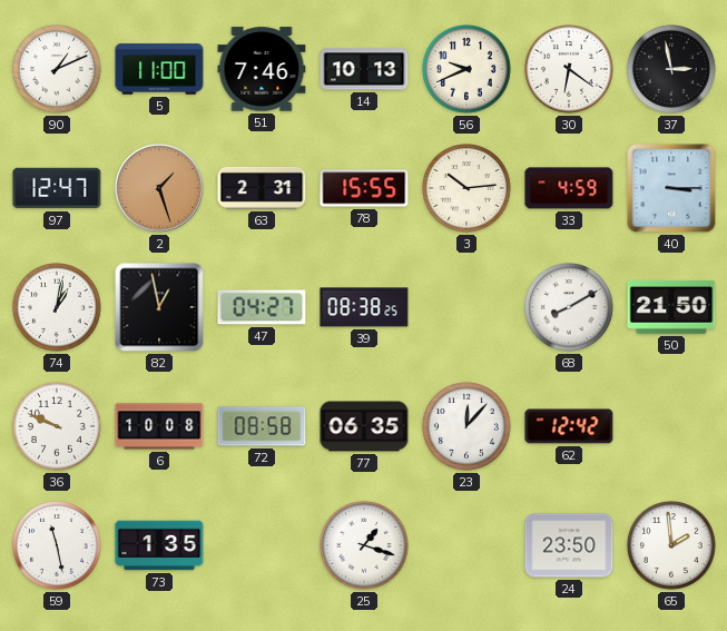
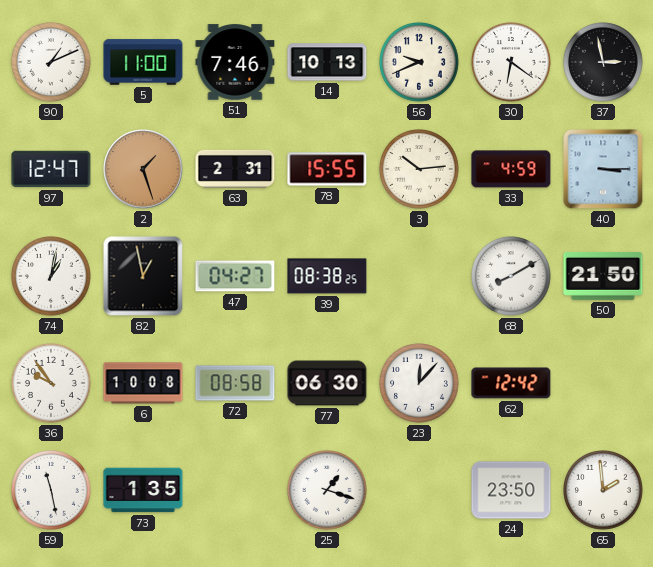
36: 9:49 -> 9:54 (52, 384)
77: 06:35 -> 06:30 (327, 383)
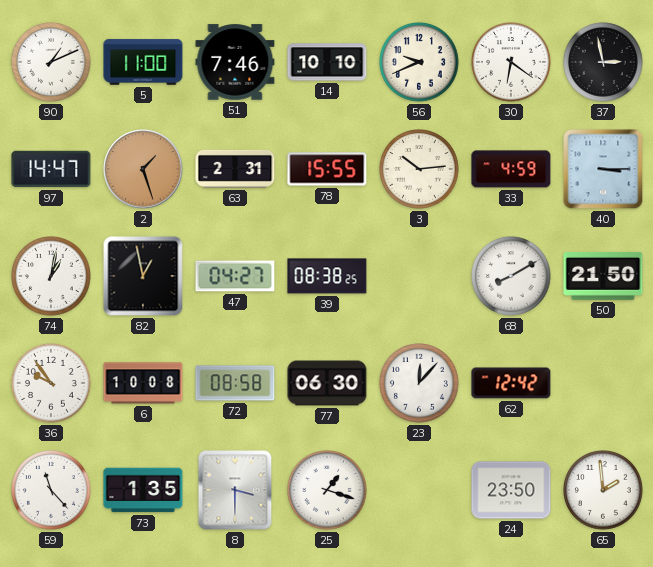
14: 10:13 -> 10:10 (327, 62)
97: 12:47 -> 14:47 (51, 169)
59: 11:28 -> 11:23 (52, 491)
8: none -> 3:30 (235, 490)
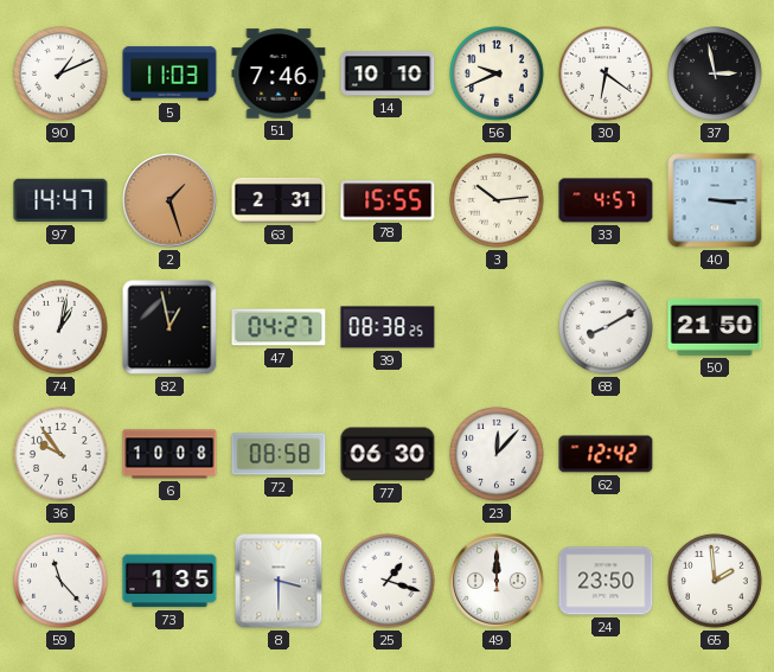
5: 11:00 -> 11:03 (169, 73)
33: 4:59 -> 4:57 (606, 200)
49: none -> 12:00 (497, 581)
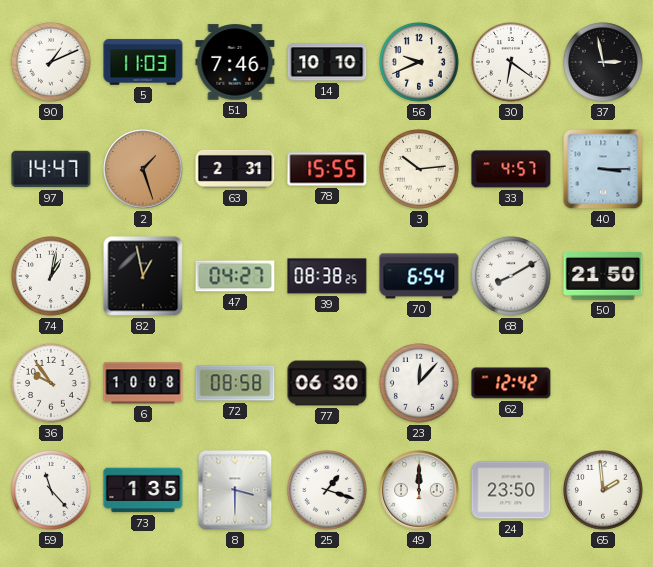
70: none -> 6:54 (419, 276)
